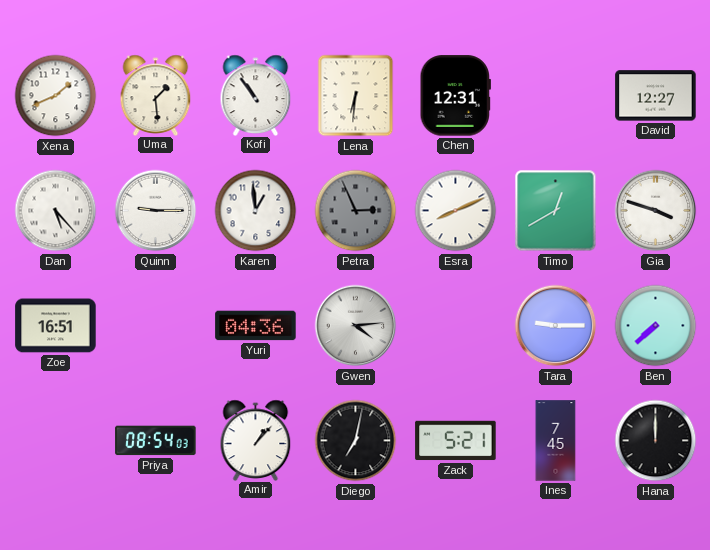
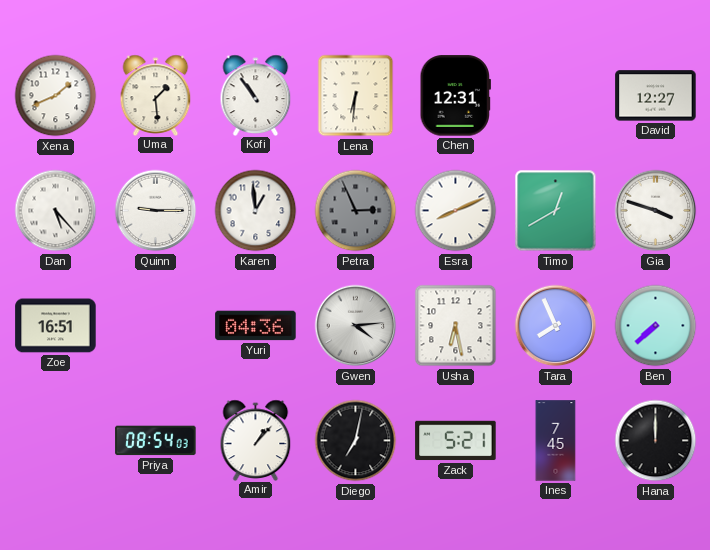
Usha: none -> 6:28 (456, 326)
Tara: 9:15 -> 7:56 (556, 326)
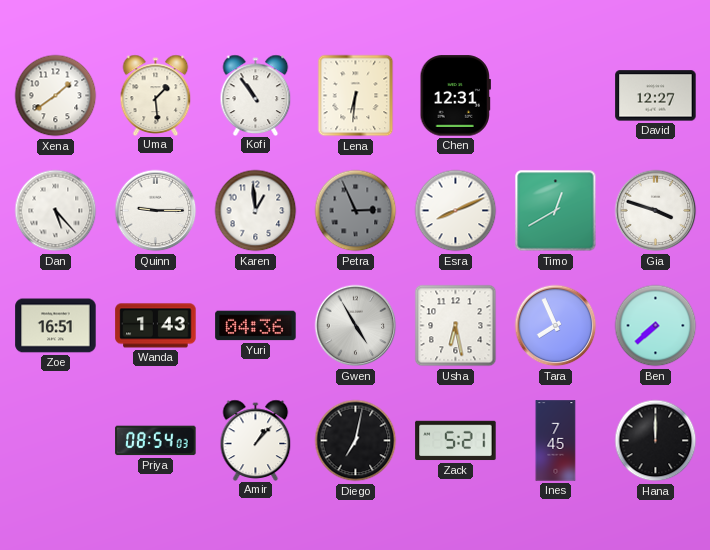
Xena: 1:41 -> 1:39 (56, 96)
Wanda: none -> 1:43 (156, 326)
Gwen: 4:14 -> 4:55 (356, 326)
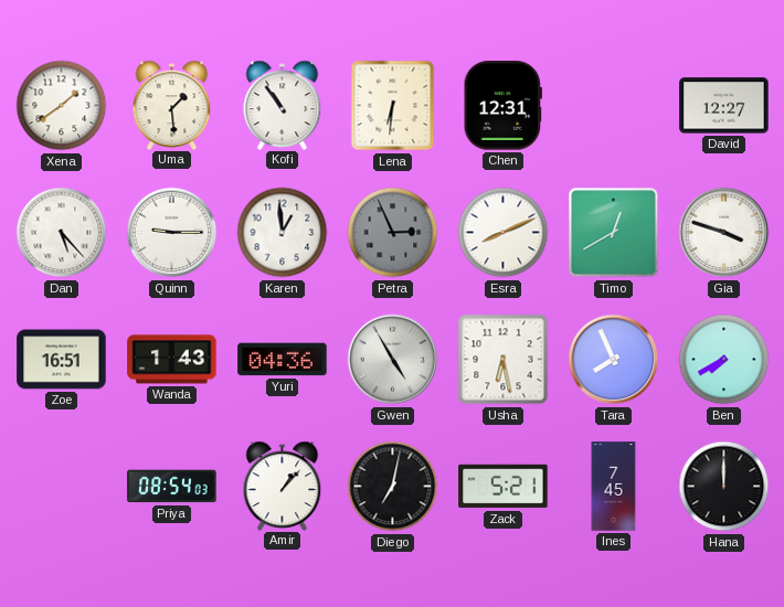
Ben: 7:38 -> 7:40 (724, 360)
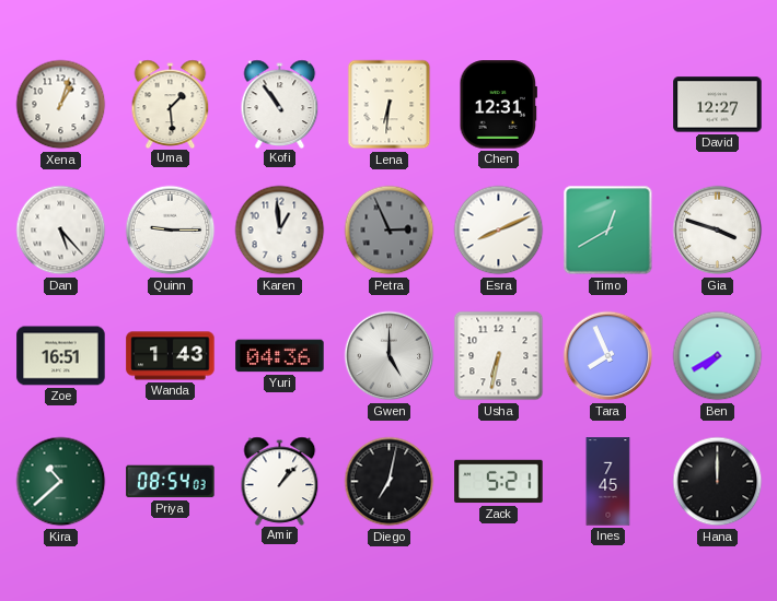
Xena: 1:39 -> 1:03 (61, 105)
Gwen: 4:55 -> 5:00 (390, 356)
Usha: 6:28 -> 6:32 (499, 356)
Kira: none -> 10:38 (61, 482)
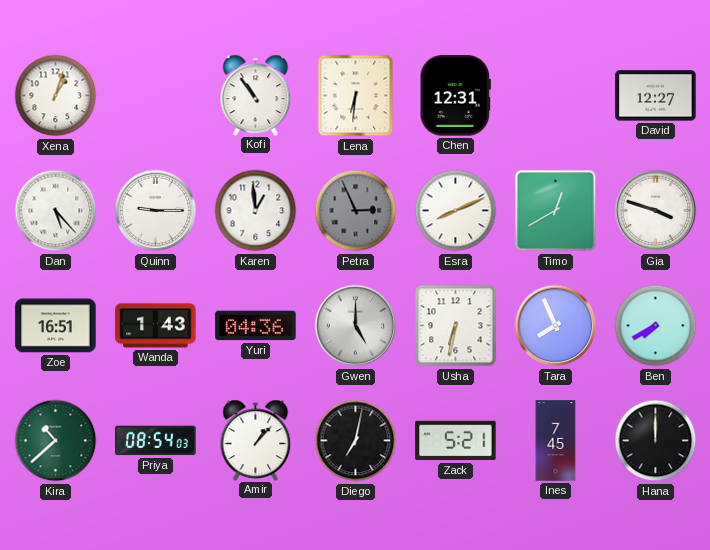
Uma: 1:29 -> none (171, 104)
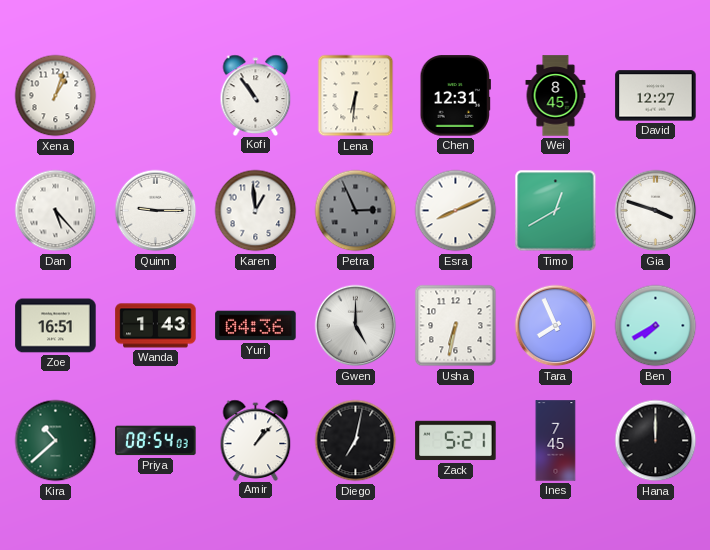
Wei: none -> 8:45 (556, 96)
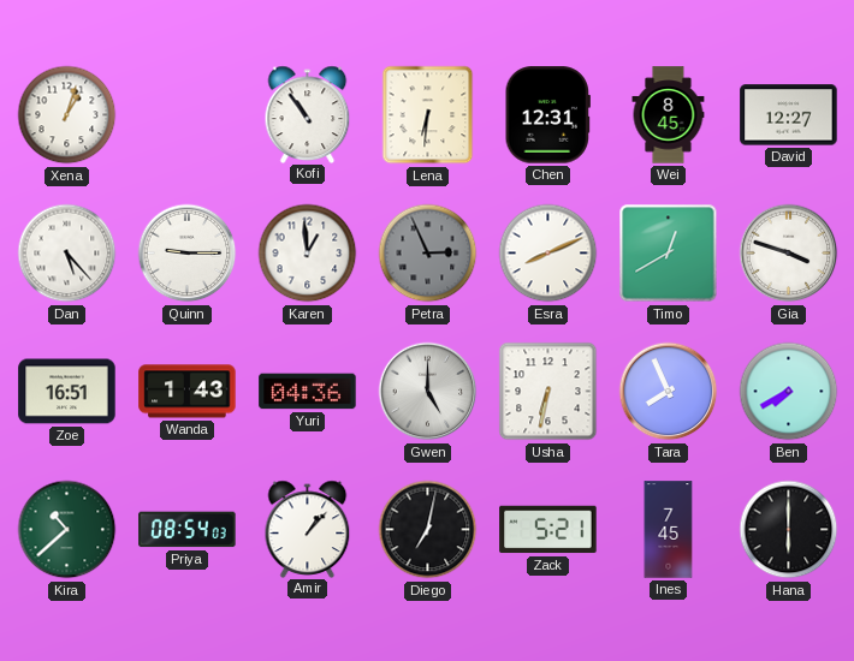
Hana: 12:00 -> 6:00 (789, 530)
